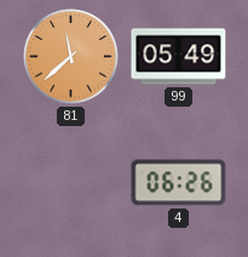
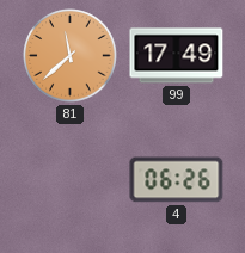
99: 05:49 -> 17:49 (177, 56)
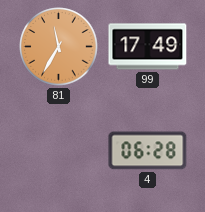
81: 11:38 -> 11:35 (59, 47)
4: 06:26 -> 06:28 (148, 151)
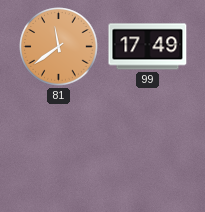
81: 11:35 -> 11:39 (59, 47)
4: 06:28 -> none (148, 151)
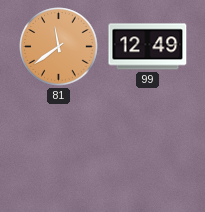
99: 17:49 -> 12:49 (148, 47)
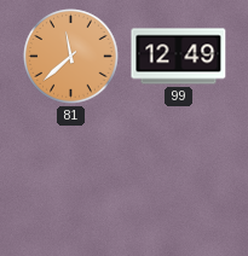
81: 11:39 -> 11:38 (71, 57)
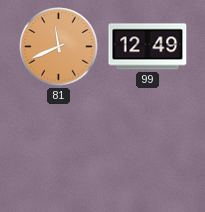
81: 11:38 -> 11:41 (59, 47)
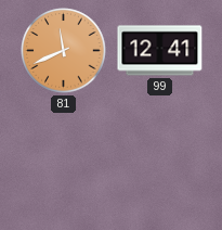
99: 12:49 -> 12:41 (160, 51)
